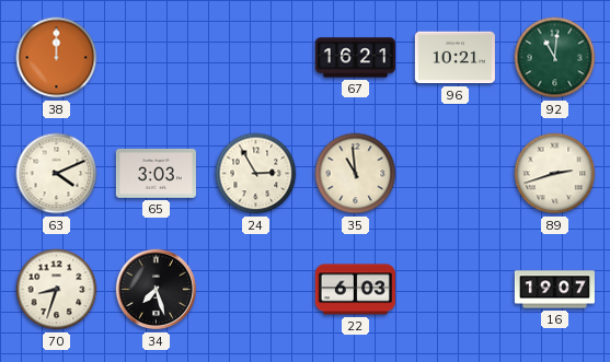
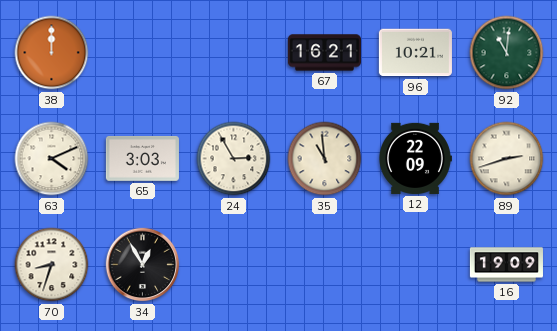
12: none -> 22:09 (416, 158)
34: 7:27 -> 12:55 (143, 265)
22: 6:03 -> none (355, 290)
16: 19:07 -> 19:09 (506, 265)
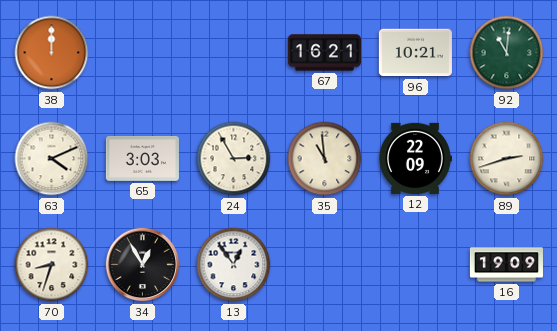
13: none -> 12:54 (234, 265)
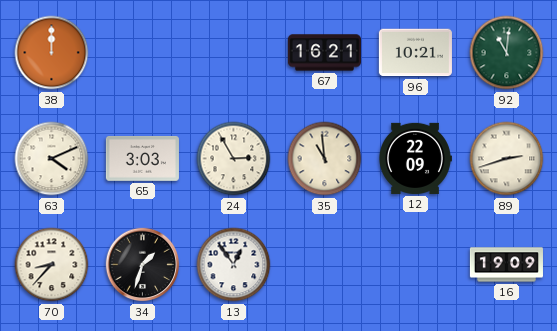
70: 8:33 -> 8:37 (52, 265)
34: 12:55 -> 1:33 (143, 265)
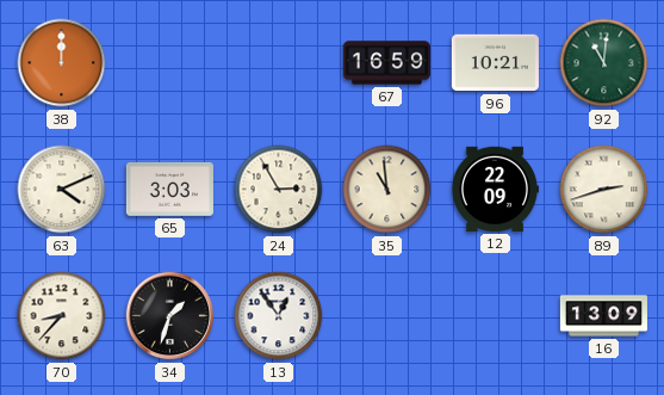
67: 16:21 -> 16:59 (386, 63)
16: 19:09 -> 13:09 (603, 316)
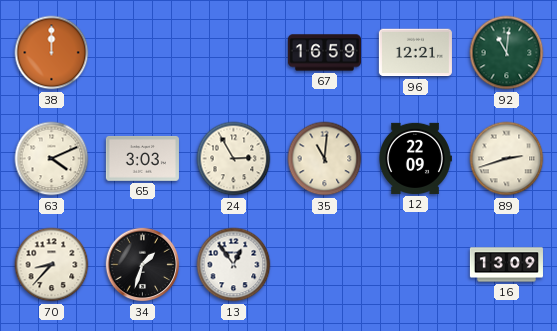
96: 10:21 -> 12:21 (415, 53)
35: 10:59 -> 11:01 (325, 159)
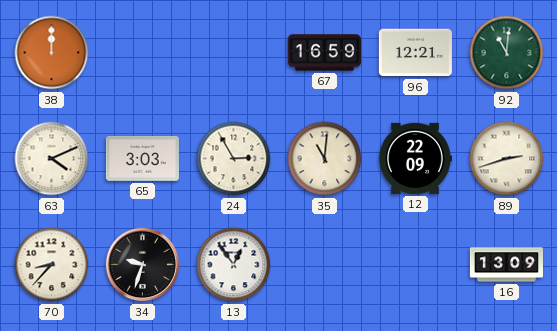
34: 1:33 -> 9:33 (143, 265)
